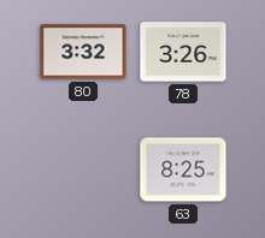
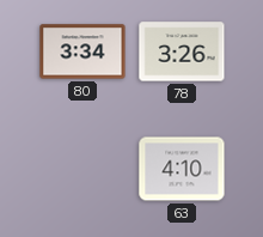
80: 3:32 -> 3:34 (82, 51)
63: 8:25 -> 4:10 (182, 169)
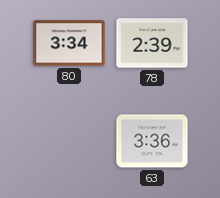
78: 3:26 -> 2:39 (152, 43)
63: 4:10 -> 3:36 (152, 141)
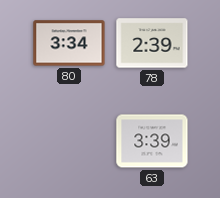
63: 3:36 -> 3:39 (152, 141)
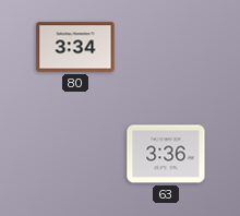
78: 2:39 -> none (152, 43)
63: 3:39 -> 3:36 (166, 154)
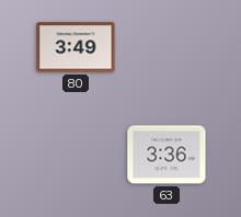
80: 3:34 -> 3:49 (76, 47)
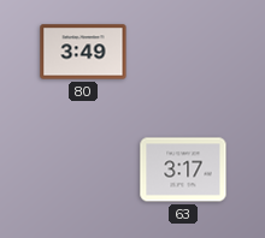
63: 3:36 -> 3:17 (183, 169)
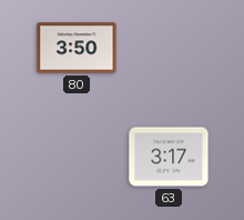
80: 3:49 -> 3:50 (77, 48)
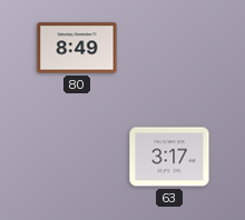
80: 3:50 -> 8:49 (77, 48)
